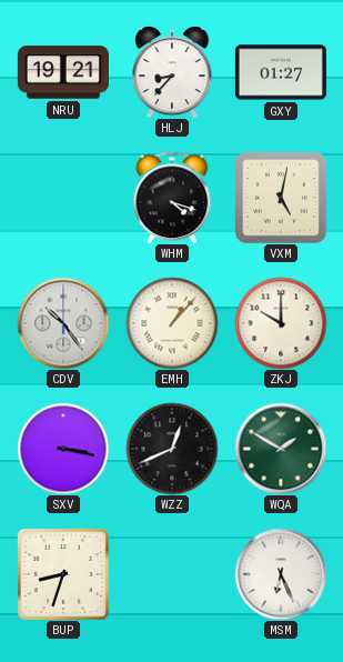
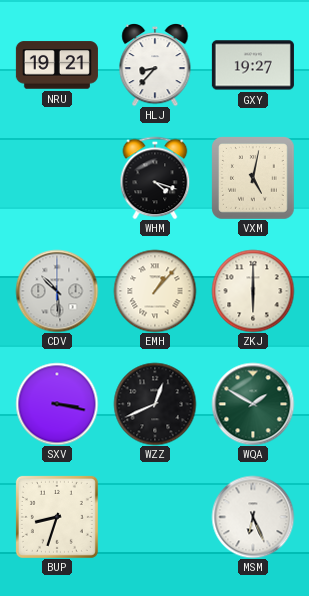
GXY: 01:27 -> 19:27 (253, 65)
CDV: 10:24 -> 10:29 (57, 291)
ZKJ: 10:00 -> 6:00 (253, 291)
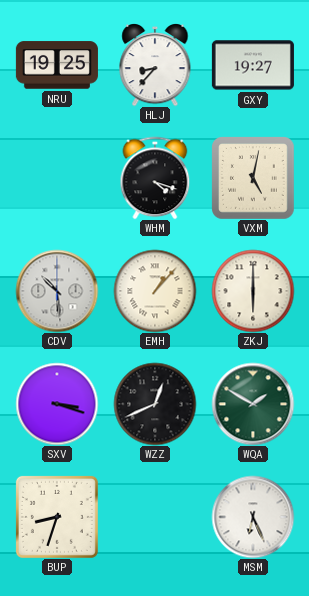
NRU: 19:21 -> 19:25 (57, 65)
SXV: 3:17 -> 3:18 (57, 404)
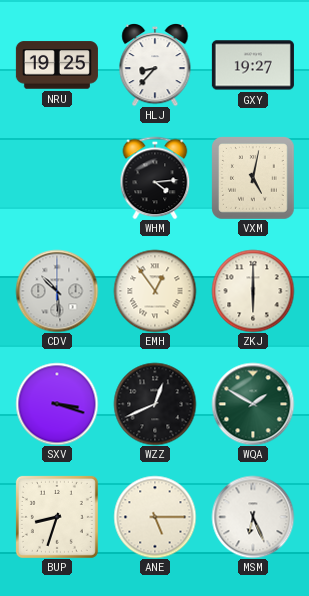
WHM: 4:18 -> 4:14 (155, 178)
EMH: 1:07 -> 12:54 (155, 291)
ANE: none -> 5:15 (155, 517)
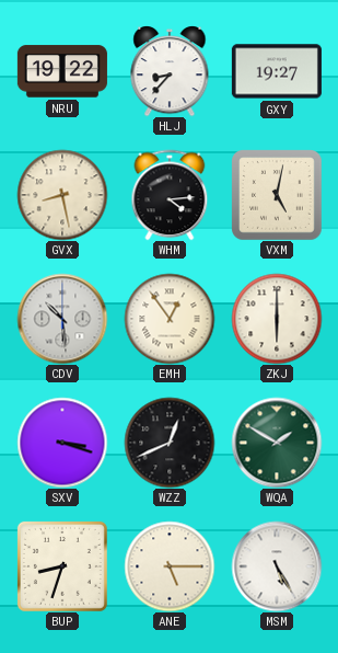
NRU: 19:25 -> 19:22 (62, 71)
GVX: none -> 8:28 (62, 195)
MSM: 6:26 -> 5:25 (277, 566)
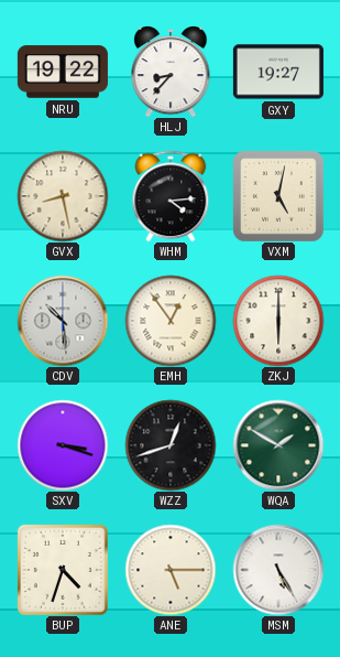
WZZ: 12:41 -> 12:42 (171, 445)
BUP: 8:33 -> 4:33 (63, 570)
